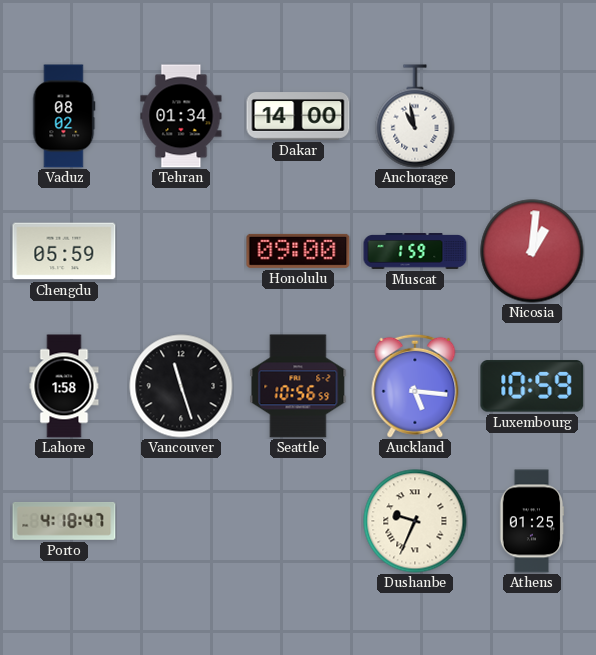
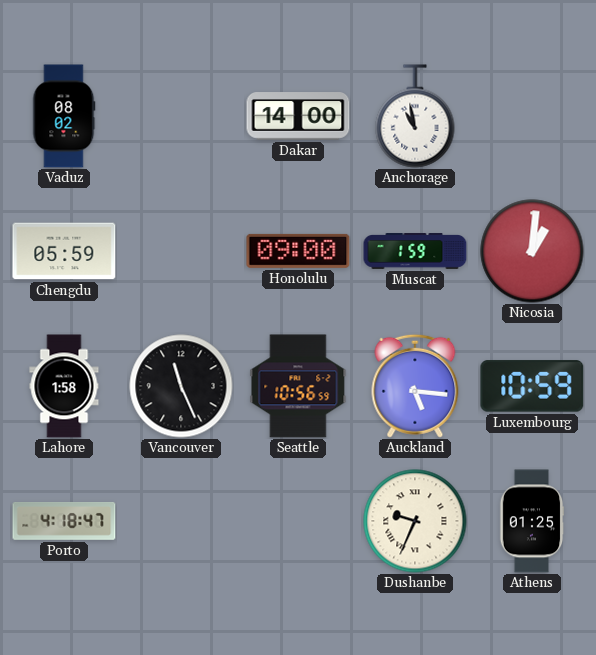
Tehran: 01:34 -> none (181, 116)
Vancouver: 11:27 -> 11:26 (181, 386)
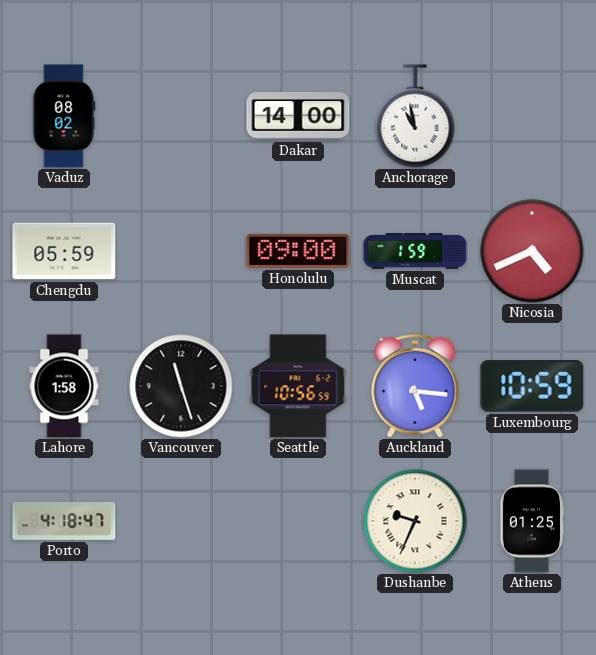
Nicosia: 1:01 -> 4:41 (532, 251)
Vancouver: 11:26 -> 11:27 (181, 386)
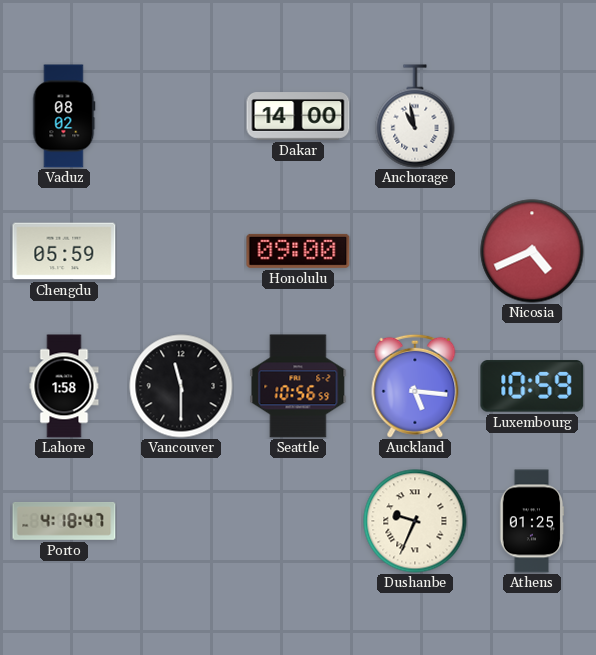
Muscat: 1:59 -> none (415, 251)
Vancouver: 11:27 -> 11:30 (181, 386)
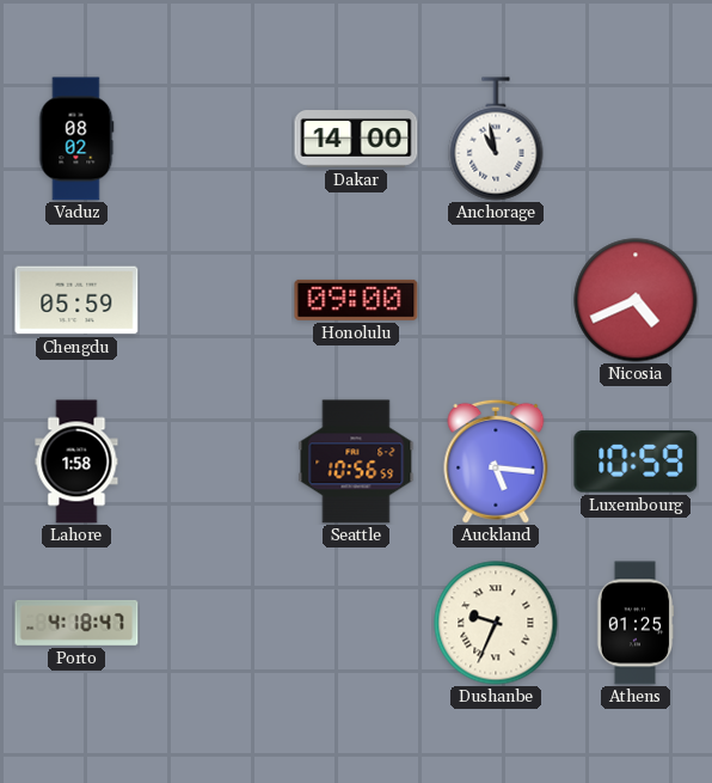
Vancouver: 11:30 -> none (181, 386)
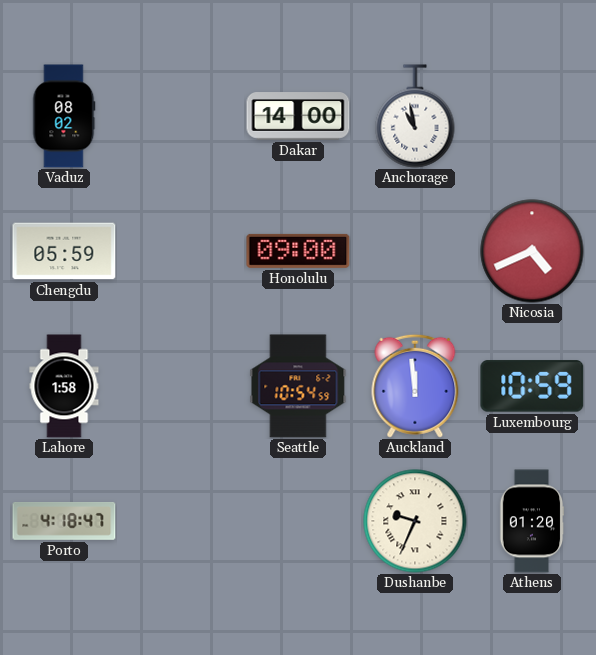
Seattle: 10:56 -> 10:54 (298, 386)
Auckland: 5:16 -> 11:59 (415, 386)
Athens: 01:25 -> 01:20 (532, 521)
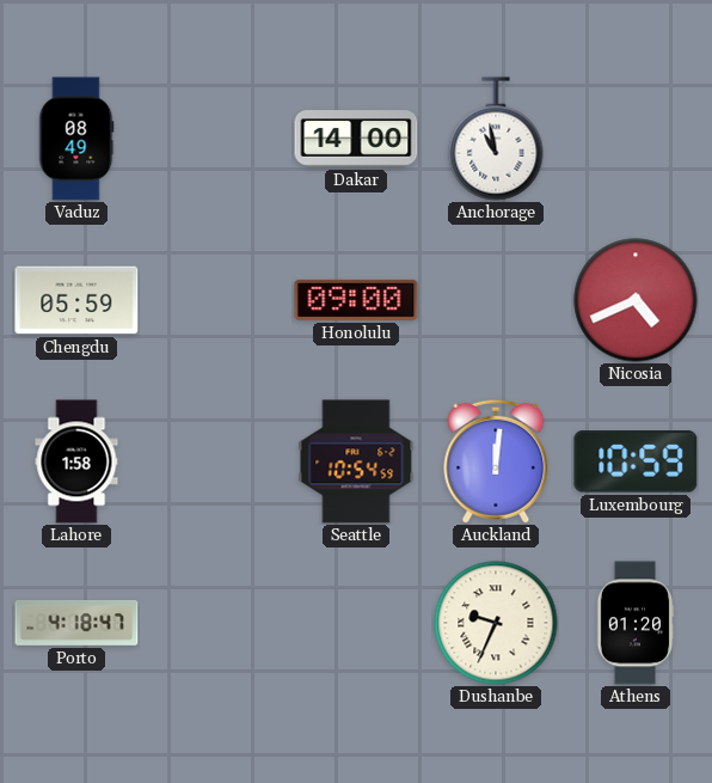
Vaduz: 08:02 -> 08:49 (76, 139)
Auckland: 11:59 -> 12:01 (496, 461)
